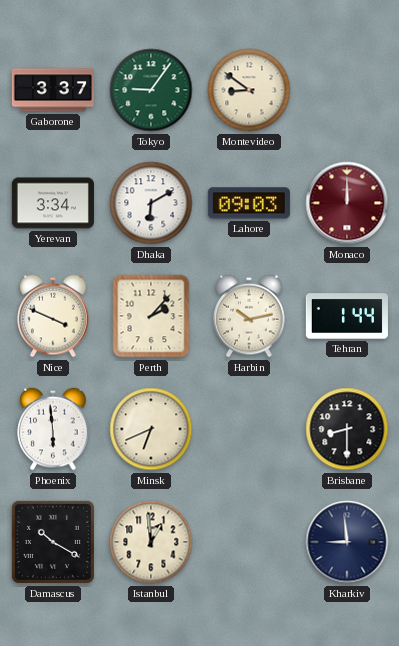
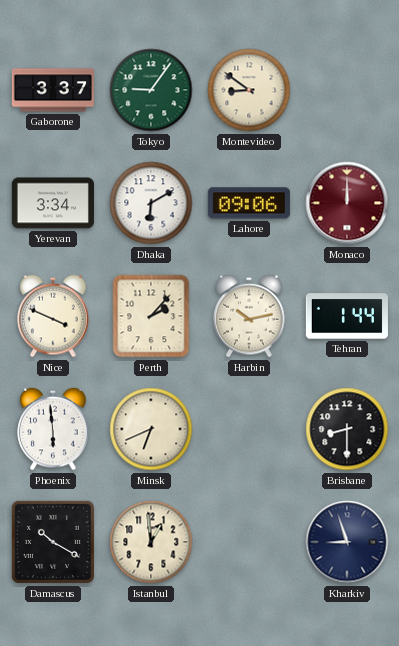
Lahore: 09:03 -> 09:06 (249, 203)
Kharkiv: 8:59 -> 8:57 (347, 542)
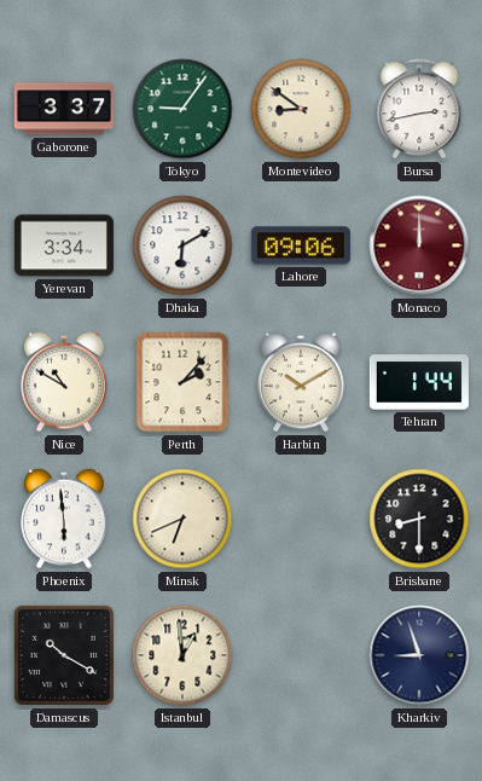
Bursa: none -> 2:43 (419, 109)
Nice: 3:49 -> 10:50 (64, 382)
Harbin: 10:13 -> 10:10 (301, 382)
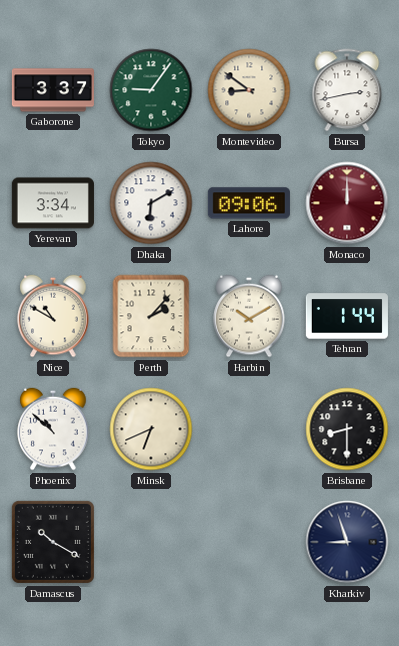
Phoenix: 5:59 -> 10:52 (53, 429)
Istanbul: 12:59 -> none (182, 655)
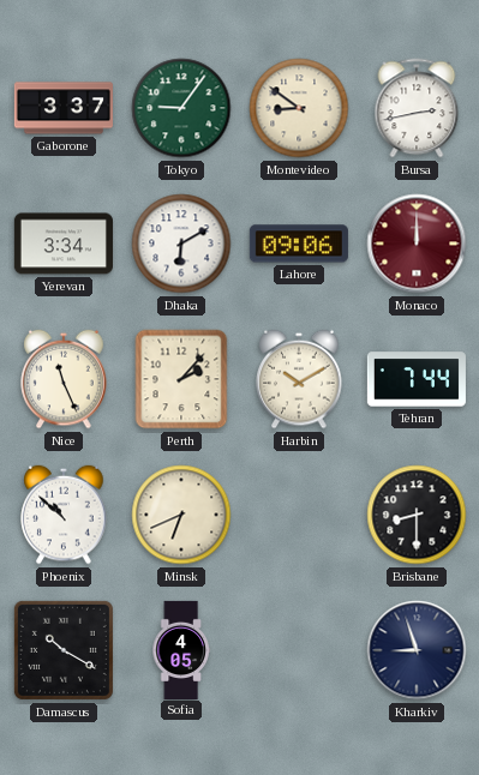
Nice: 10:50 -> 11:26 (64, 379)
Tehran: 1:44 -> 7:44 (417, 379)
Sofia: none -> 4:05 (181, 649)
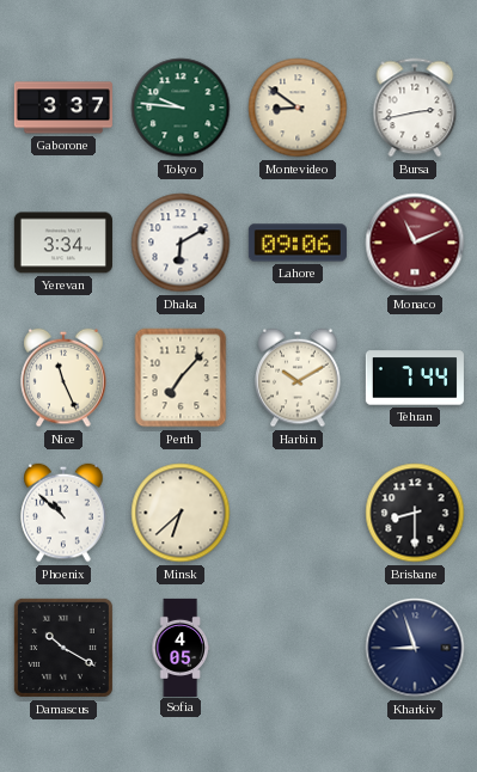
Tokyo: 9:06 -> 9:46 (181, 108)
Monaco: 12:00 -> 11:11 (415, 243)
Perth: 2:07 -> 7:07 (181, 378)
Minsk: 6:41 -> 6:38 (181, 513)
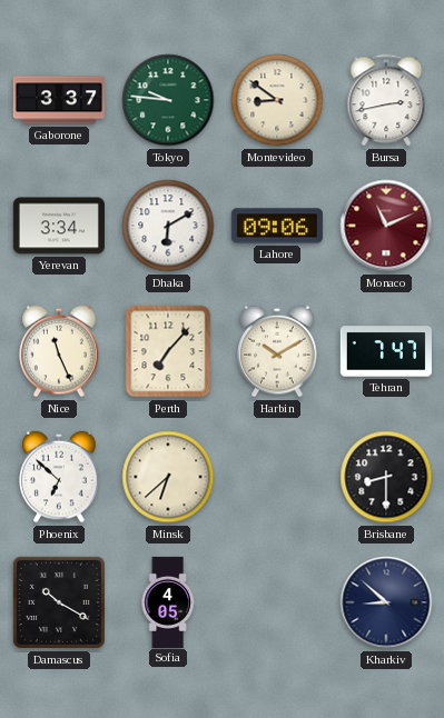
Tehran: 7:44 -> 7:47 (386, 351)
Phoenix: 10:52 -> 6:52 (59, 477)
Kharkiv: 8:57 -> 8:52 (386, 602)
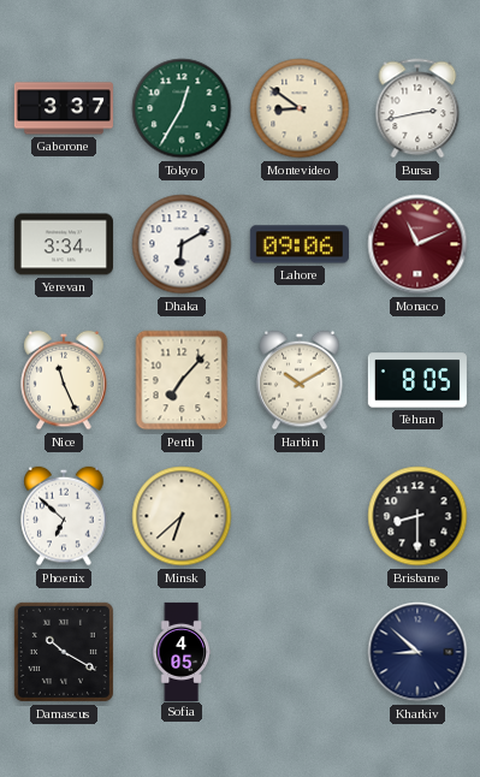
Tokyo: 9:46 -> 12:35 (182, 108)
Tehran: 7:47 -> 8:05 (417, 380)
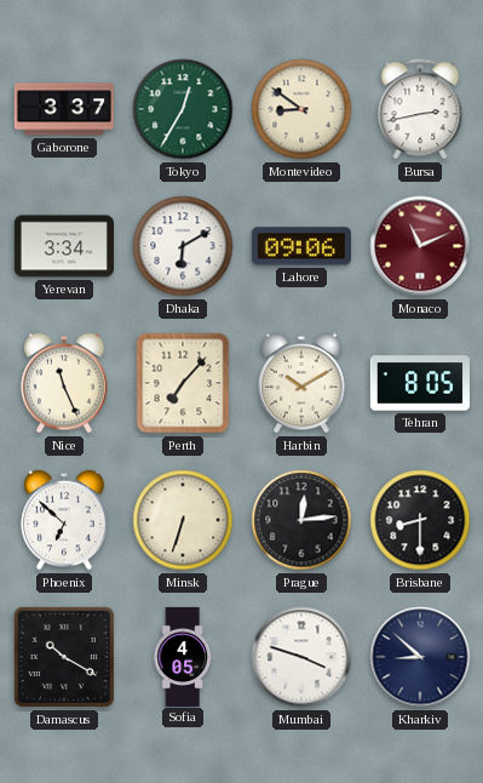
Minsk: 6:38 -> 6:33 (183, 520)
Prague: none -> 12:14 (301, 520)
Mumbai: none -> 3:48 (301, 657)
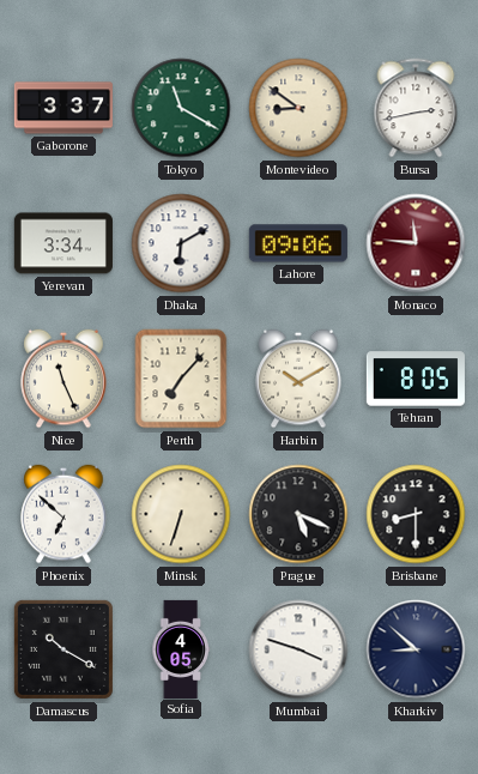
Tokyo: 12:35 -> 11:20 (181, 108)
Monaco: 11:11 -> 11:46 (416, 243)
Prague: 12:14 -> 5:19 (298, 514)
